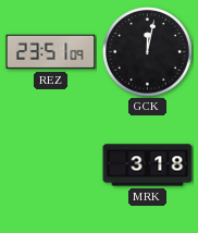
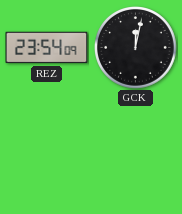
REZ: 23:51 -> 23:54 (47, 48)
MRK: 3:18 -> none (148, 165)
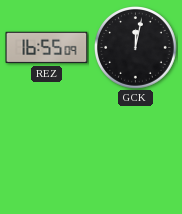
REZ: 23:54 -> 16:55 (47, 48)
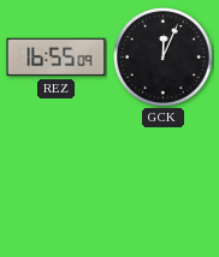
GCK: 12:02 -> 12:04 (164, 58)
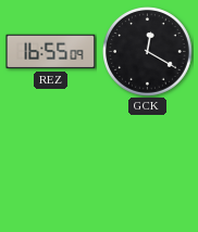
GCK: 12:04 -> 12:20 (148, 52)
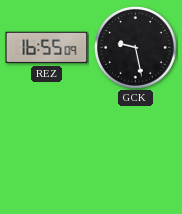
GCK: 12:20 -> 9:28 (136, 48)
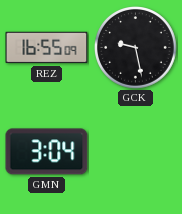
GMN: none -> 3:04 (47, 152)
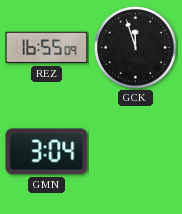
GCK: 9:28 -> 11:57 (136, 48)
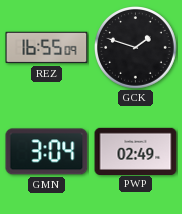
GCK: 11:57 -> 1:48 (136, 48)
PWP: none -> 02:49 (136, 151)
